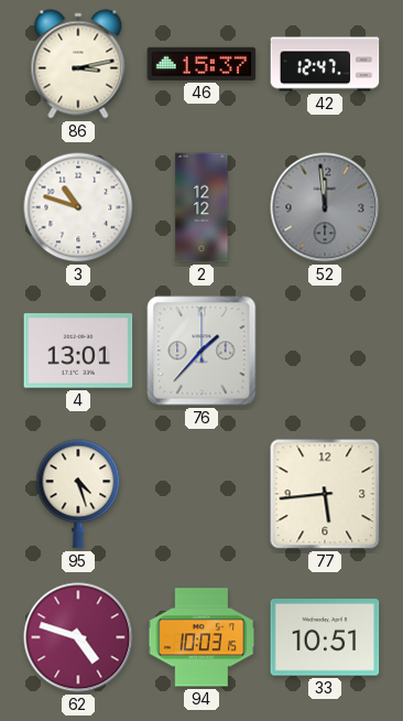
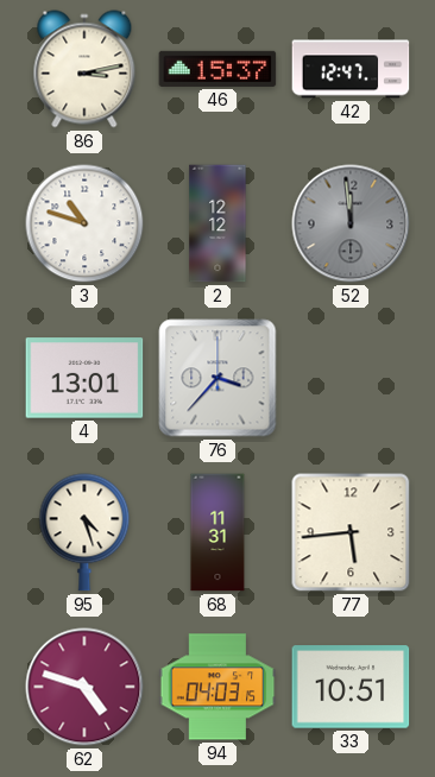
76: 1:37 -> 3:37 (218, 378)
68: none -> 11:31 (218, 532)
94: 10:03 -> 04:03 (218, 687)
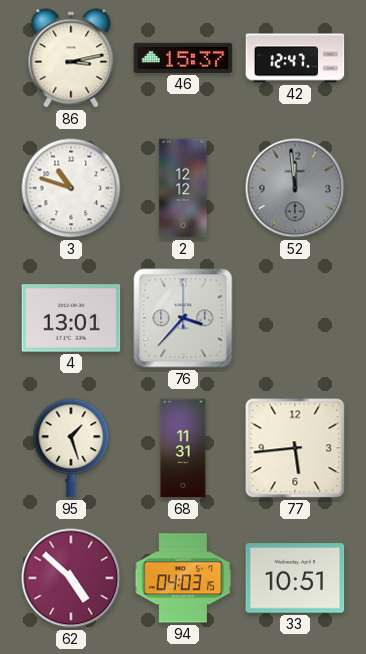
95: 4:27 -> 1:27 (71, 448)
62: 4:48 -> 4:52 (71, 578)
